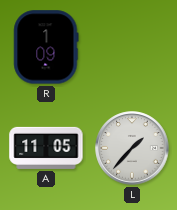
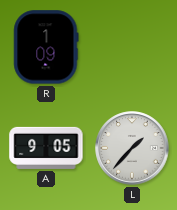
A: 11:05 -> 9:05 (46, 148)
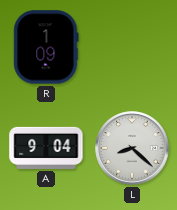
A: 9:05 -> 9:04 (46, 148)
L: 1:37 -> 8:22 (132, 148)
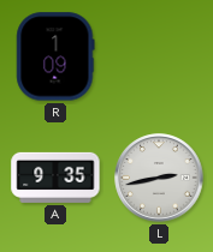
A: 9:04 -> 9:35 (55, 178)
L: 8:22 -> 2:43 (159, 178)
